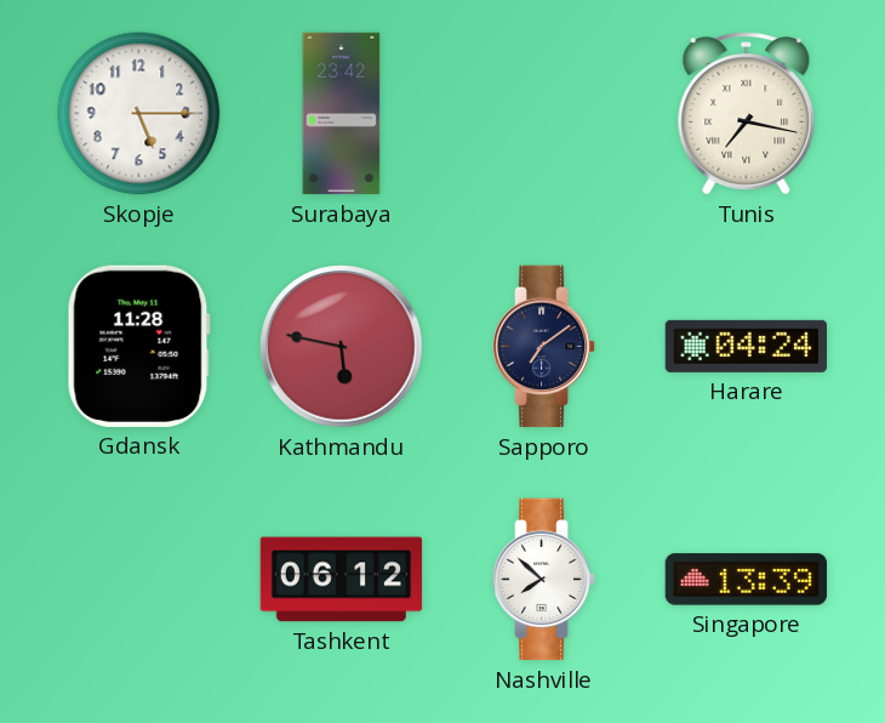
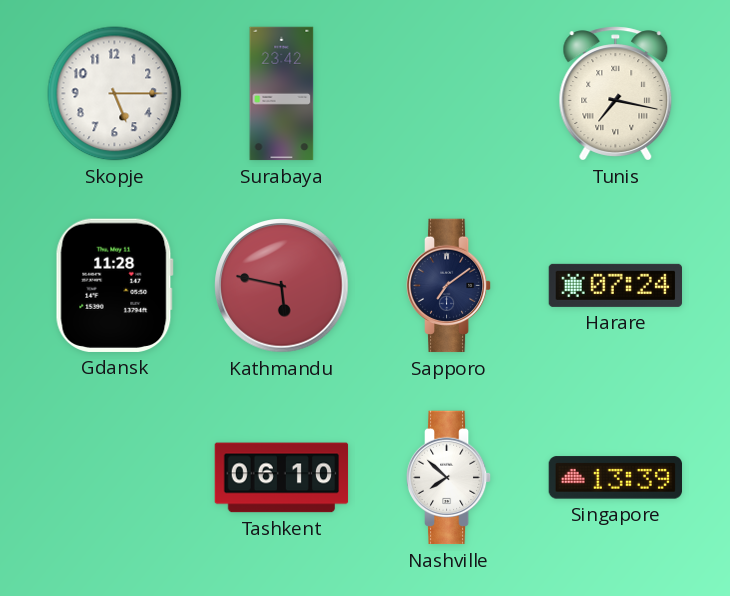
Harare: 04:24 -> 07:24 (615, 285)
Tashkent: 06:12 -> 06:10 (282, 478)
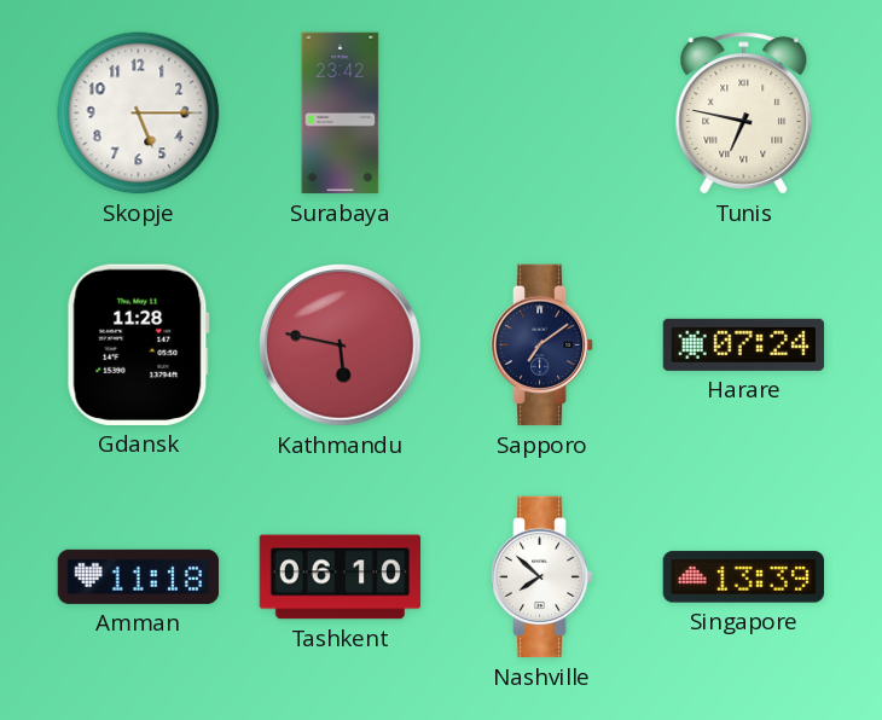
Tunis: 7:17 -> 6:47 (744, 114)
Amman: none -> 11:18 (139, 576)
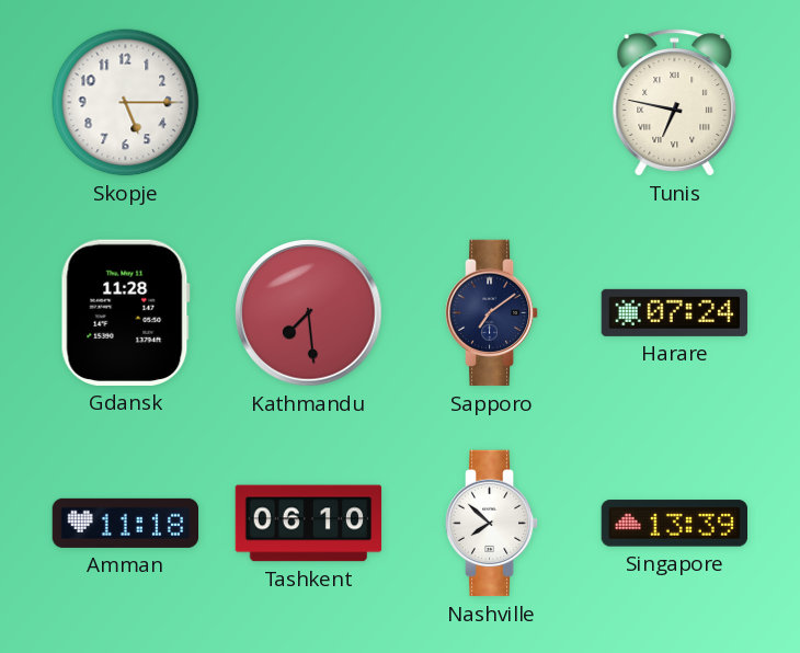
Surabaya: 23:42 -> none (341, 114)
Kathmandu: 5:47 -> 7:29 (309, 313)
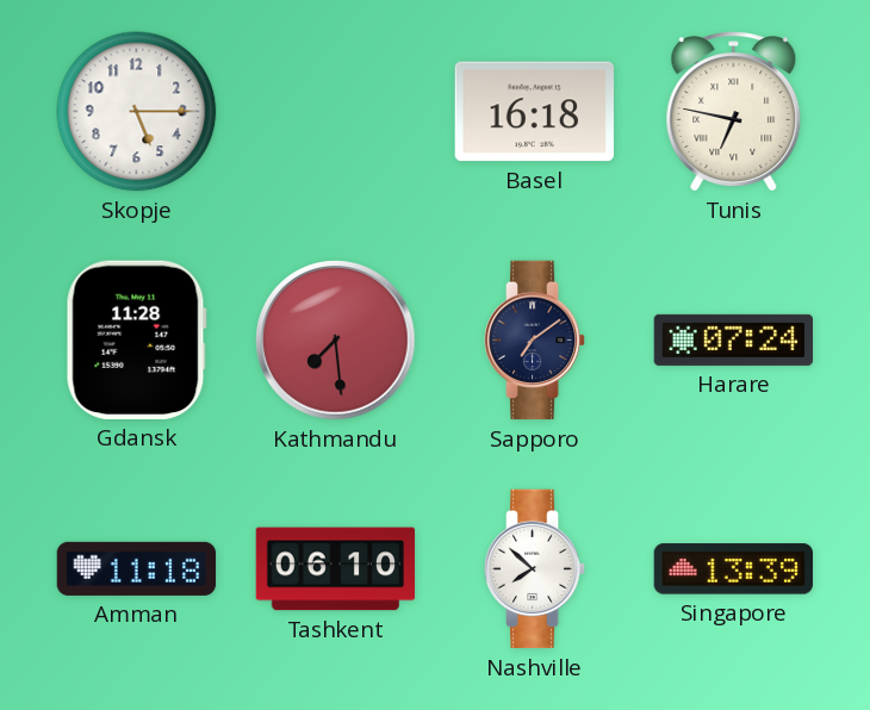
Basel: none -> 16:18 (534, 112)
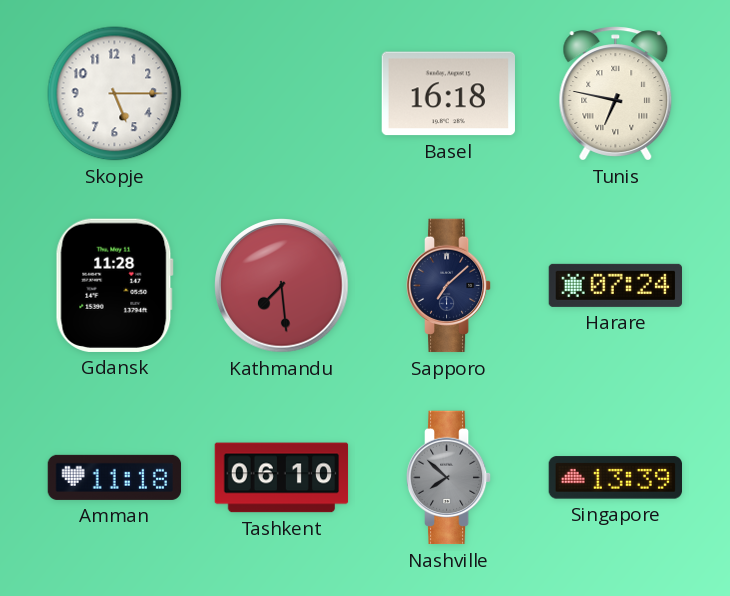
Sapporo: 7:09 -> 7:08 (449, 286)
Nashville dial: white -> grey (449, 478)
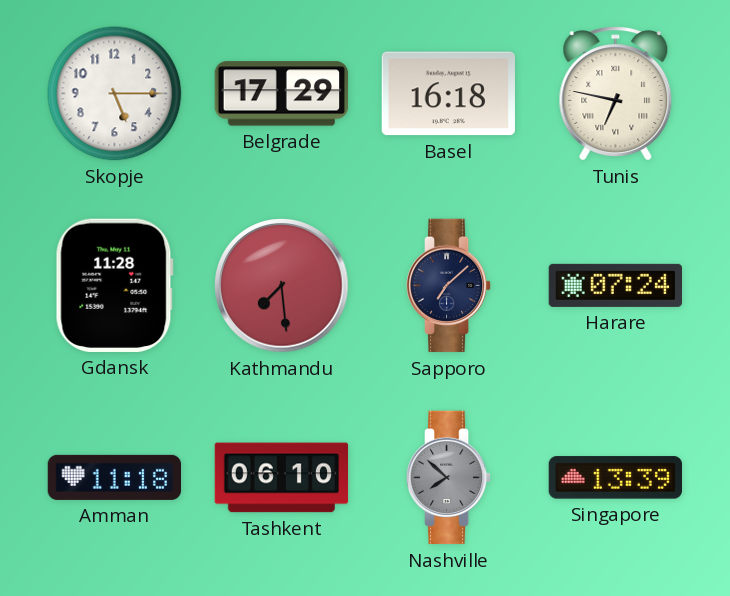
Belgrade: none -> 17:29 (282, 94)
